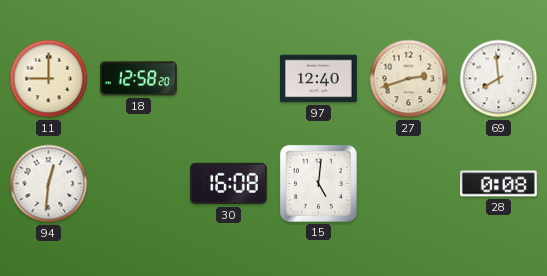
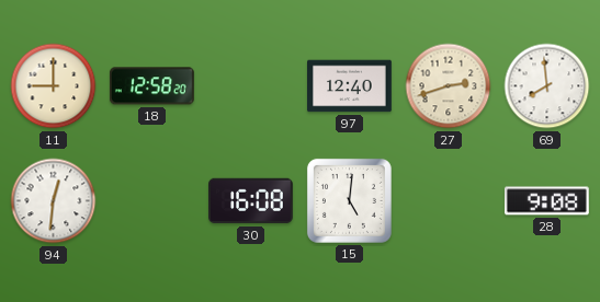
28: 0:08 -> 9:08 (546, 201)
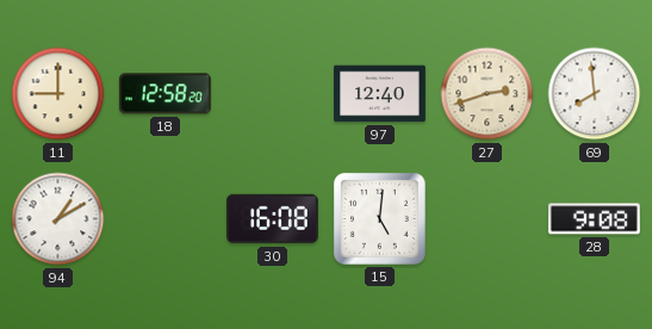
94: 12:31 -> 1:10 (58, 219)
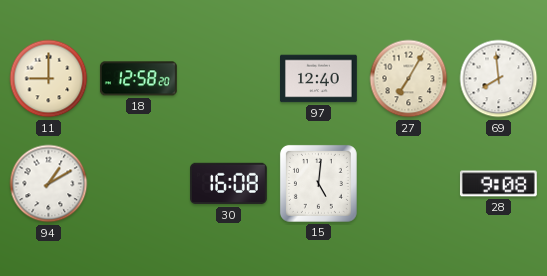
27: 2:42 -> 7:05 (409, 79)
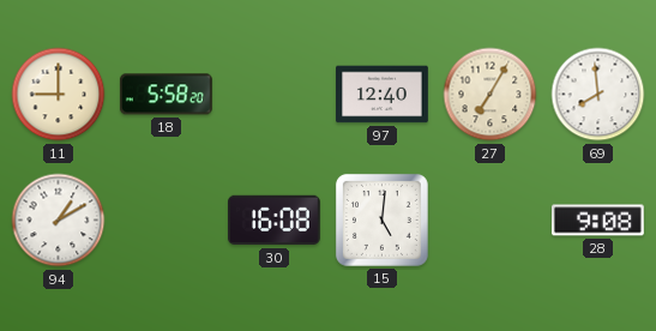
18: 12:58 -> 5:58 (165, 95)
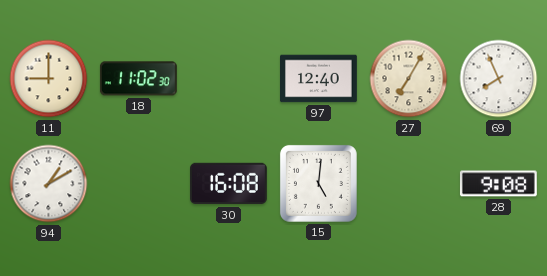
18: 5:58 -> 11:02 (138, 79)
69: 7:59 -> 7:56 (499, 79)
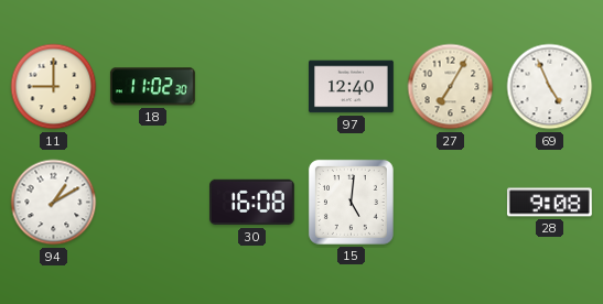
69: 7:56 -> 4:56 (550, 87)
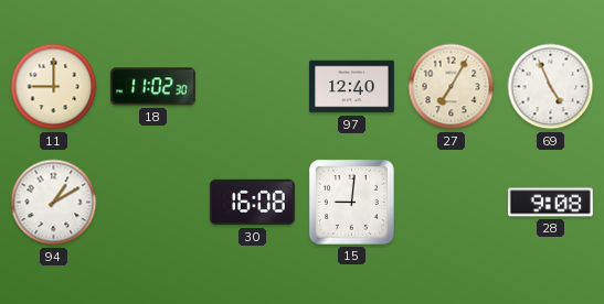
15: 5:01 -> 9:01 (351, 202)
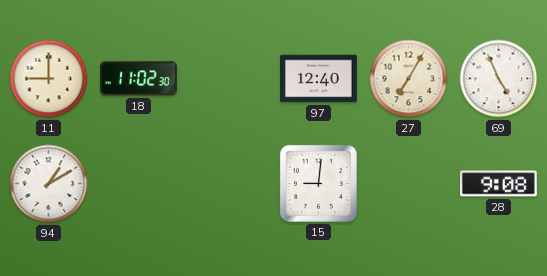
30: 16:08 -> none (253, 203)
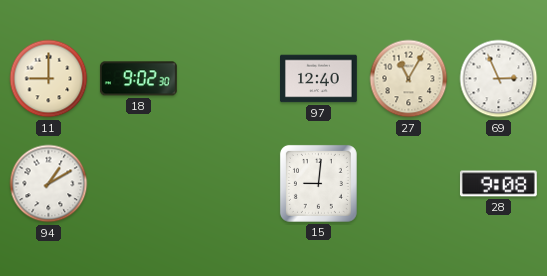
18: 11:02 -> 9:02 (138, 79)
27: 7:05 -> 11:05 (409, 79)
69: 4:56 -> 2:56 (499, 79)
